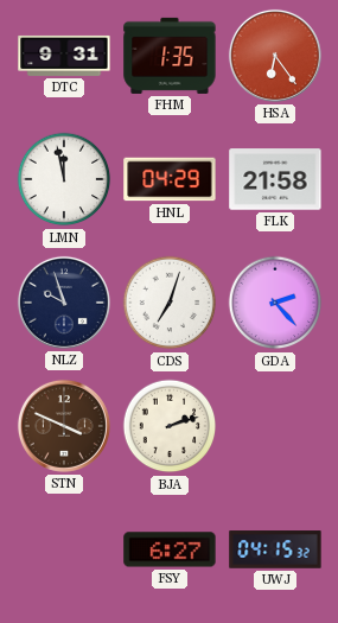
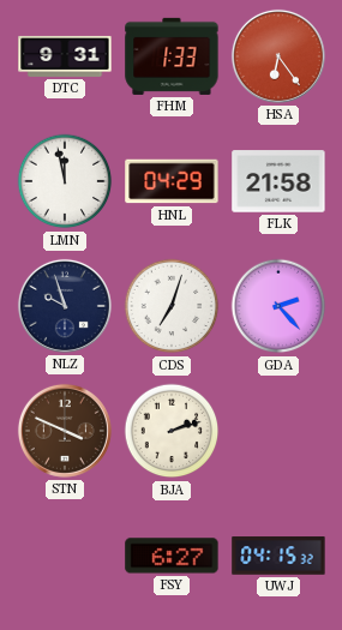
FHM: 1:35 -> 1:33 (172, 56)
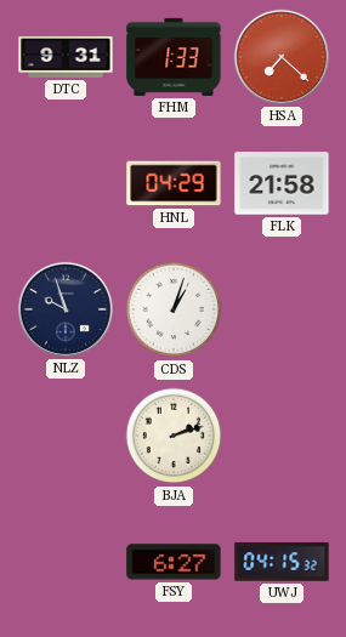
HSA: 6:24 -> 7:22 (282, 57)
LMN: 11:58 -> none (65, 181)
CDS: 7:03 -> 1:03 (174, 309)
GDA: 2:23 -> none (278, 306)
STN: 3:49 -> none (65, 431)
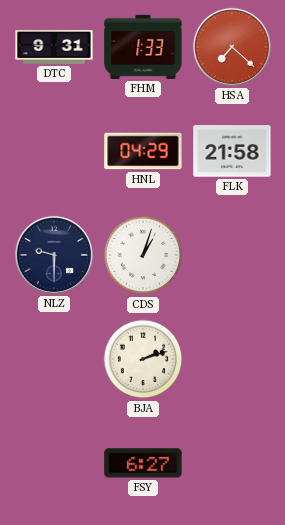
NLZ: 9:57 -> 9:30 (54, 255)
UWJ: 04:15 -> none (282, 562)
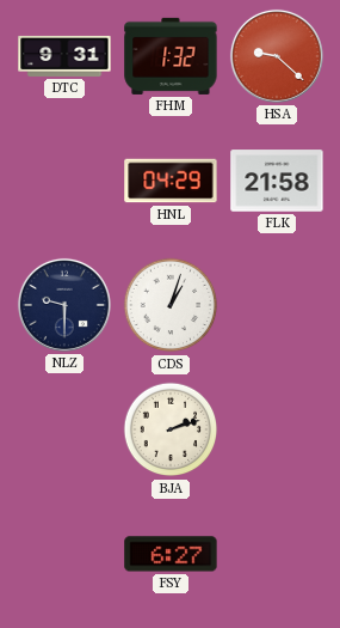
FHM: 1:33 -> 1:32 (171, 56)
HSA: 7:22 -> 9:22 (277, 56)
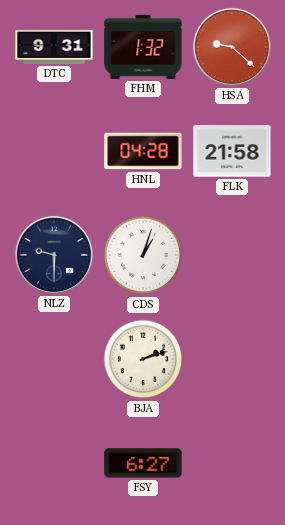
HNL: 04:29 -> 04:28 (143, 151)
